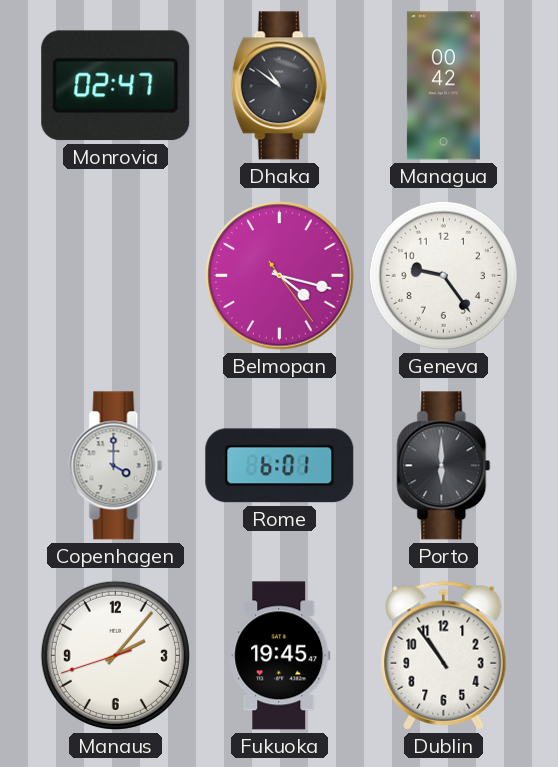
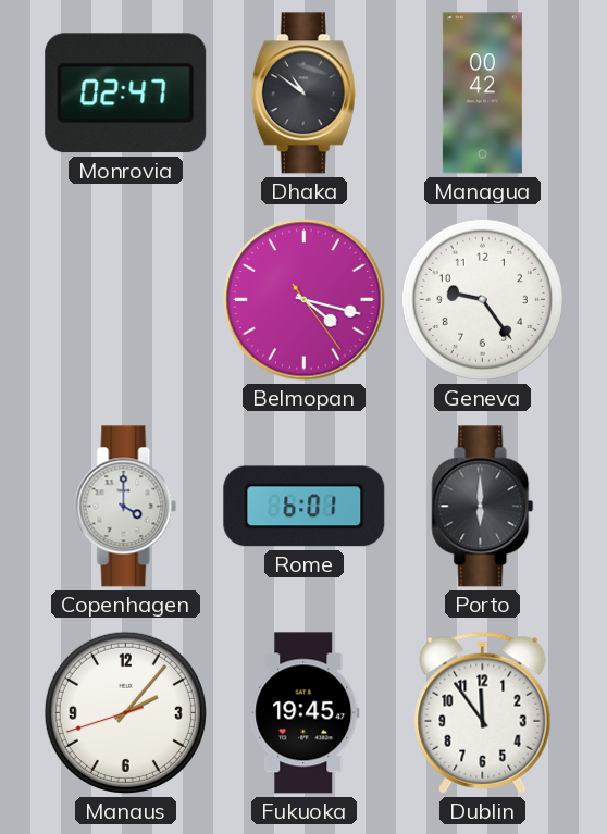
Dublin: 10:54 -> 11:54 (483, 712)
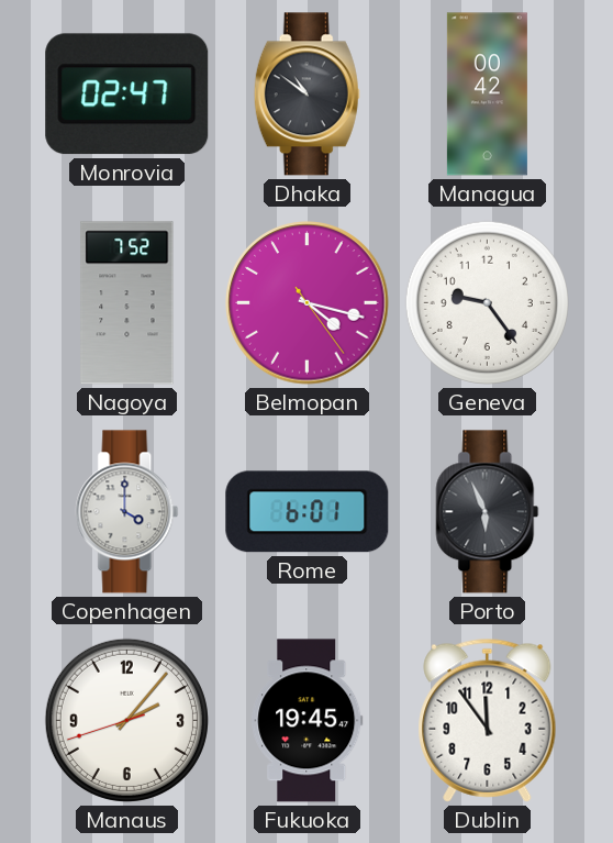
Nagoya: none -> 7:52 (127, 303)
Porto: 6:00 -> 5:56 (488, 512)
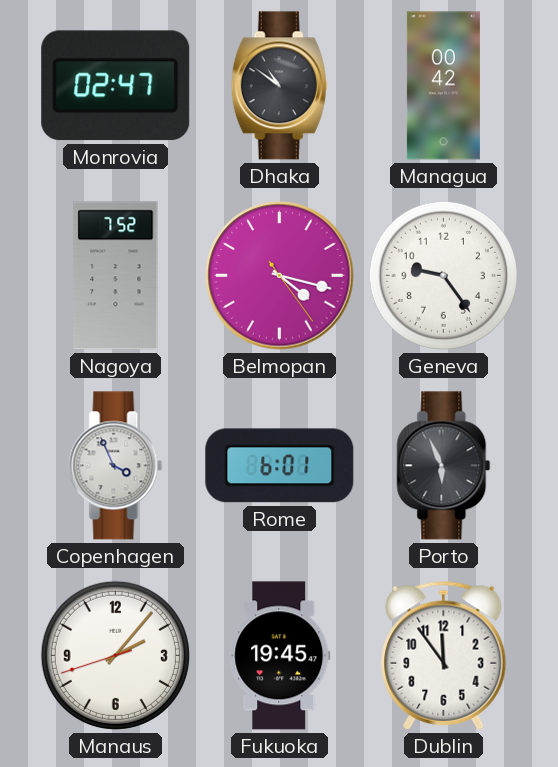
Copenhagen: 4:00 -> 3:56 (116, 466)
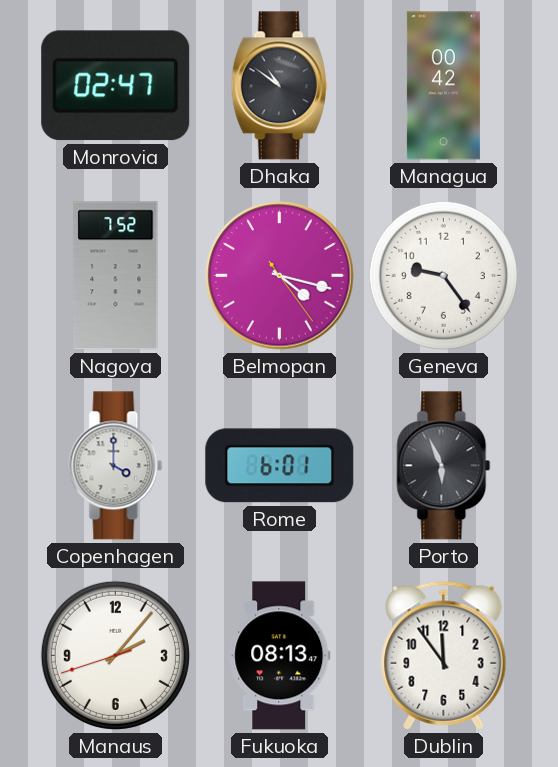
Copenhagen: 3:56 -> 4:00 (116, 466)
Fukuoka: 19:45 -> 08:13 (280, 656)
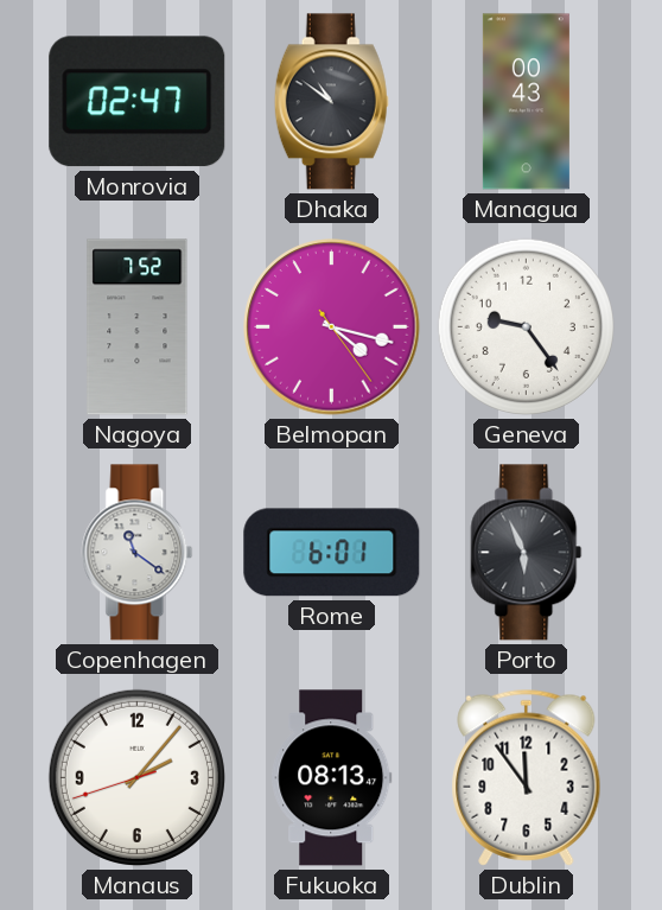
Managua: 00:42 -> 00:43 (526, 102)
Copenhagen: 4:00 -> 11:21 (138, 553)
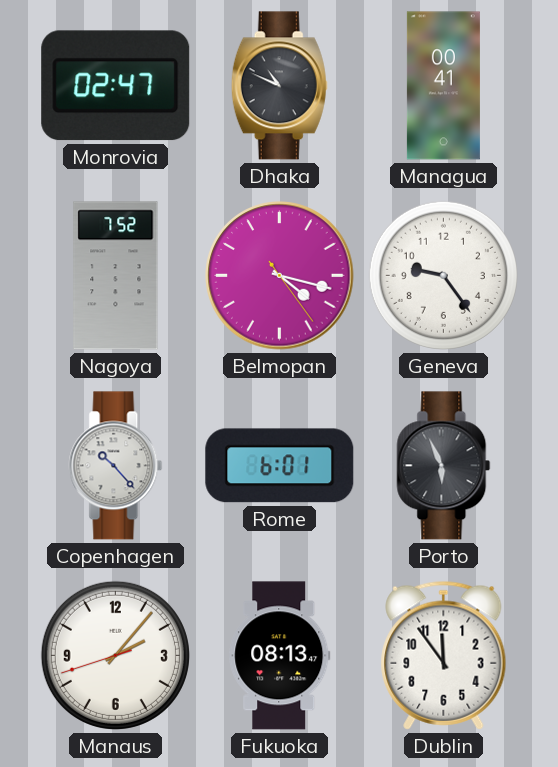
Dhaka: 10:51 -> 10:49 (279, 86)
Managua: 00:43 -> 00:41 (443, 86)
Copenhagen: 11:21 -> 10:23 (116, 466)
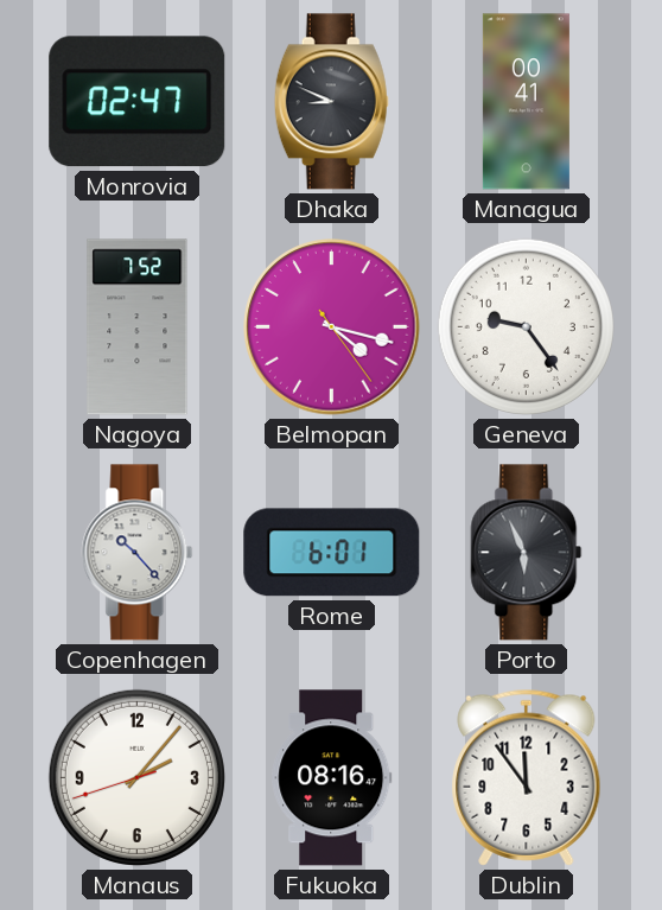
Dhaka: 10:49 -> 8:49 (331, 102)
Fukuoka: 08:13 -> 08:16 (332, 778)
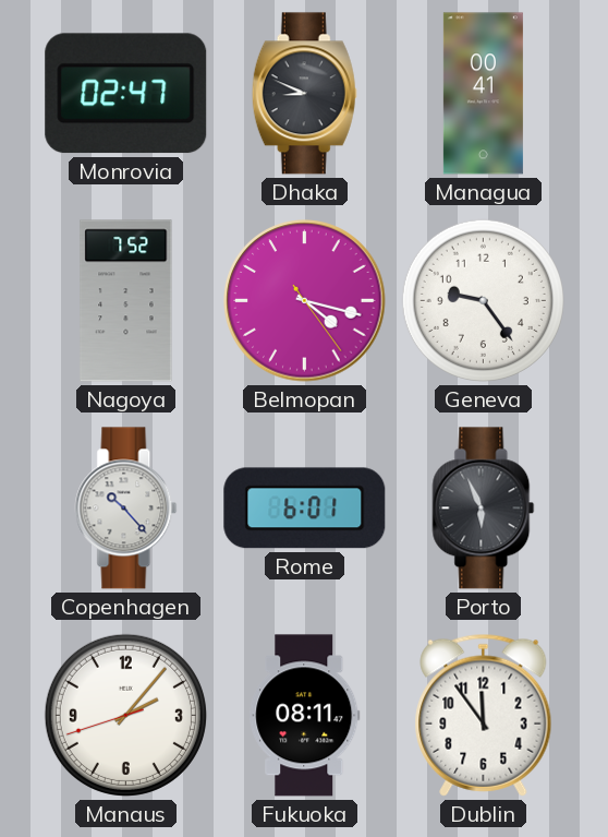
Fukuoka: 08:16 -> 08:11 (305, 716)
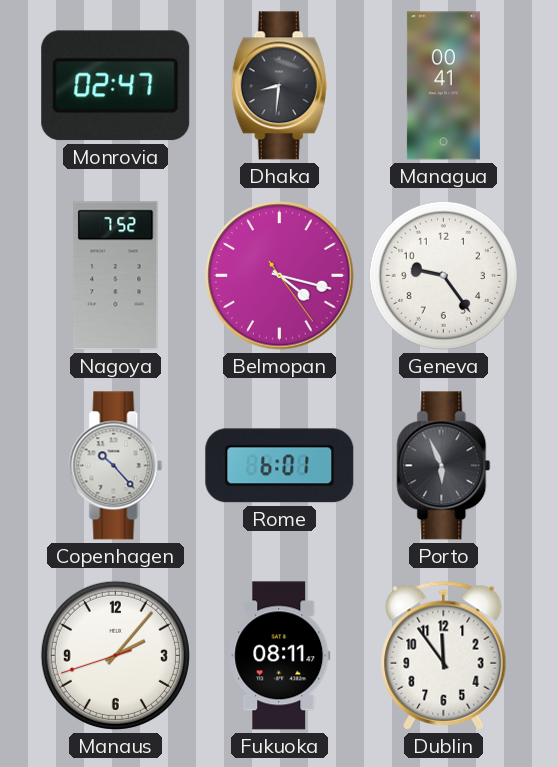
Dhaka: 8:49 -> 8:31 (279, 86)
